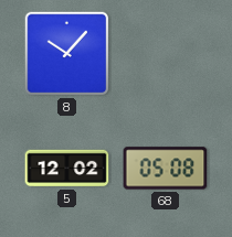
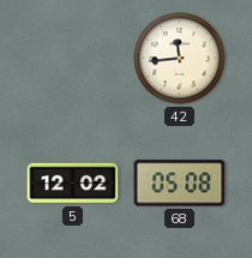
8: 10:07 -> none (67, 54)
42: none -> 11:44 (180, 59)
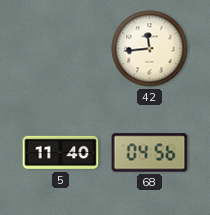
5: 12:02 -> 11:40 (61, 153)
68: 05:08 -> 04:56 (150, 153)
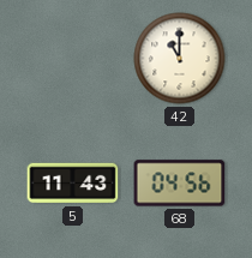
42: 11:44 -> 11:00 (180, 59)
5: 11:40 -> 11:43 (73, 184)
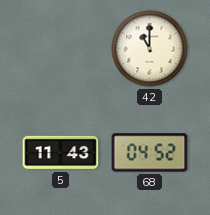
68: 04:56 -> 04:52 (150, 153)
